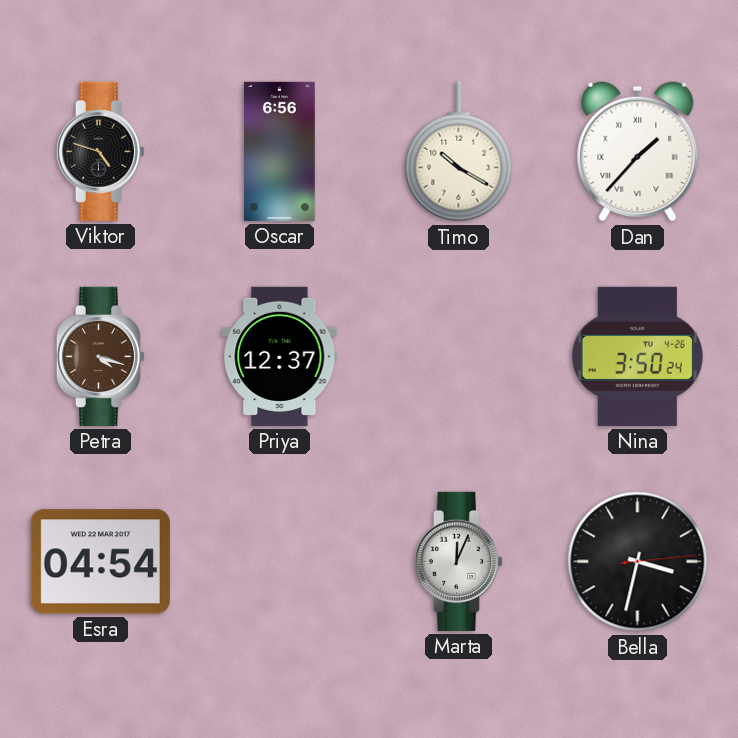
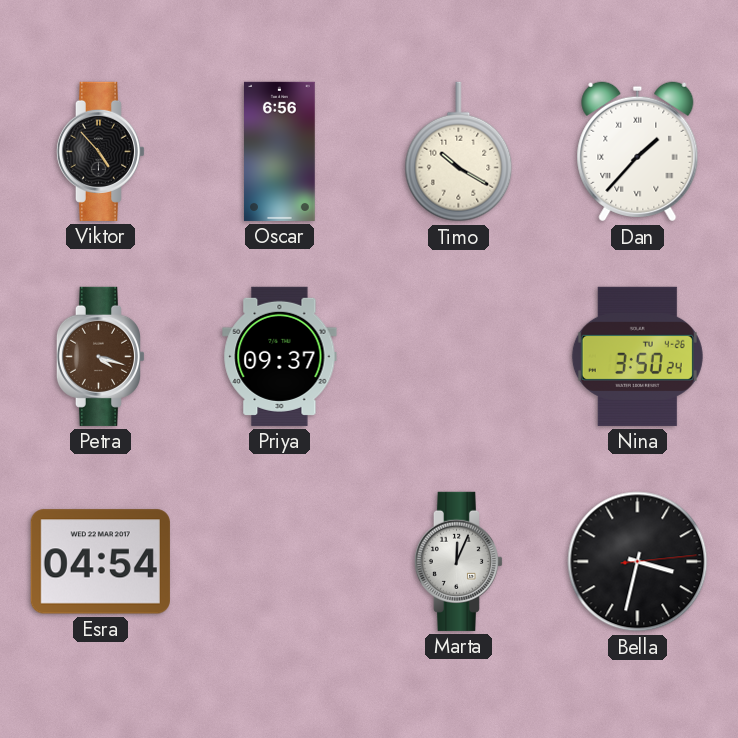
Viktor: 4:48 -> 4:53 (100, 151)
Priya: 12:37 -> 09:37 (280, 356)
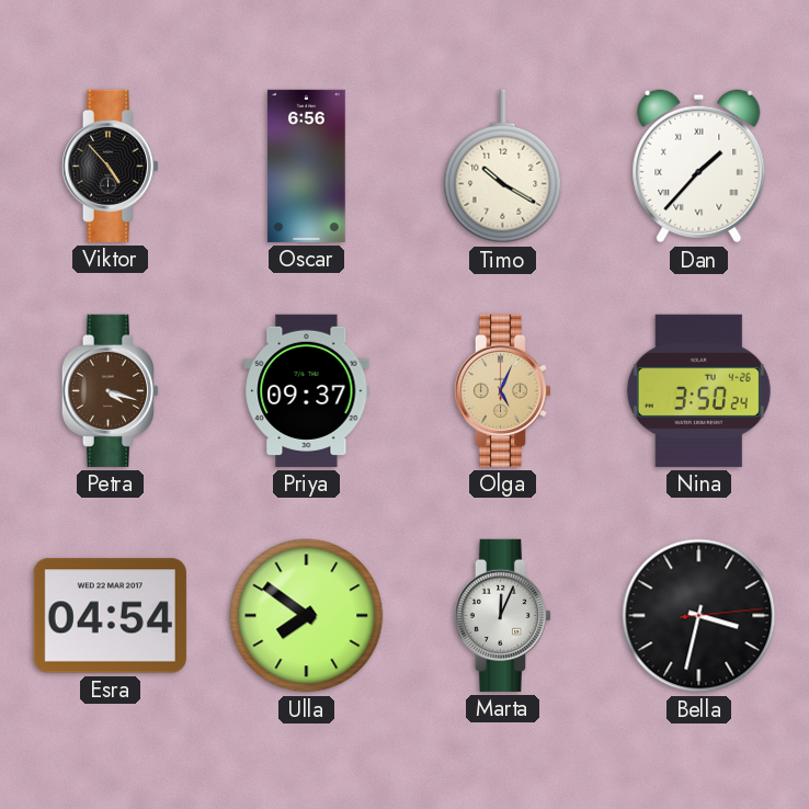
Olga: none -> 5:04 (502, 390)
Ulla: none -> 7:51 (307, 616)
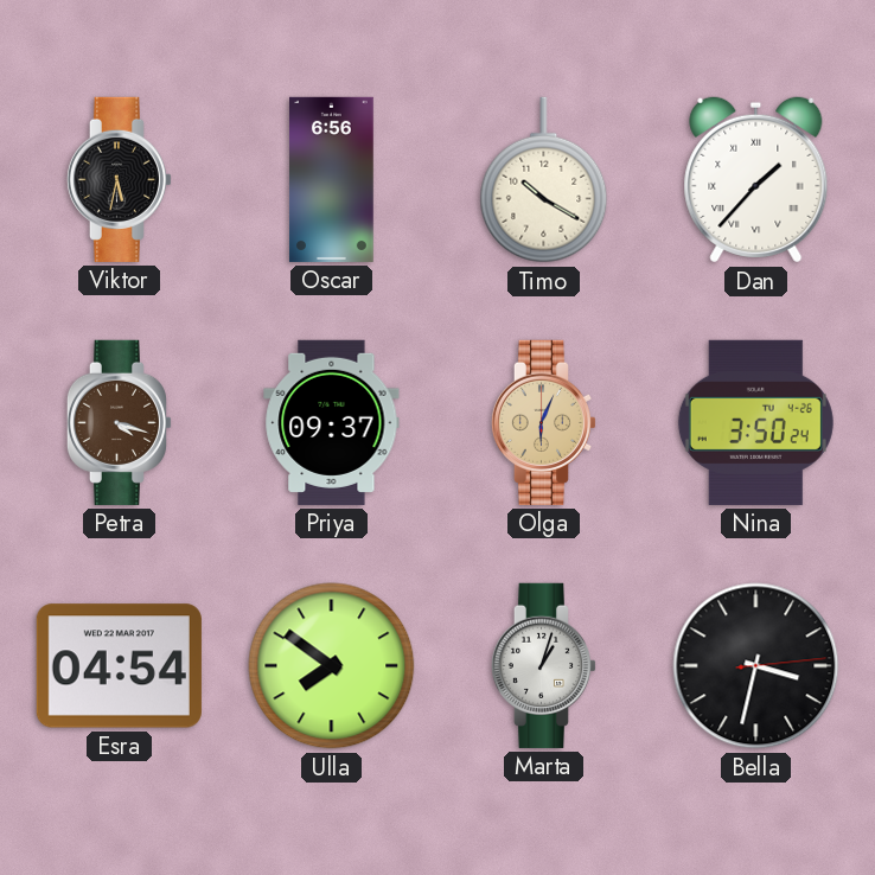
Viktor: 4:53 -> 5:32 (119, 179)
Olga: 5:04 -> 6:04 (543, 422)
Marta: 12:04 -> 1:03 (543, 665)
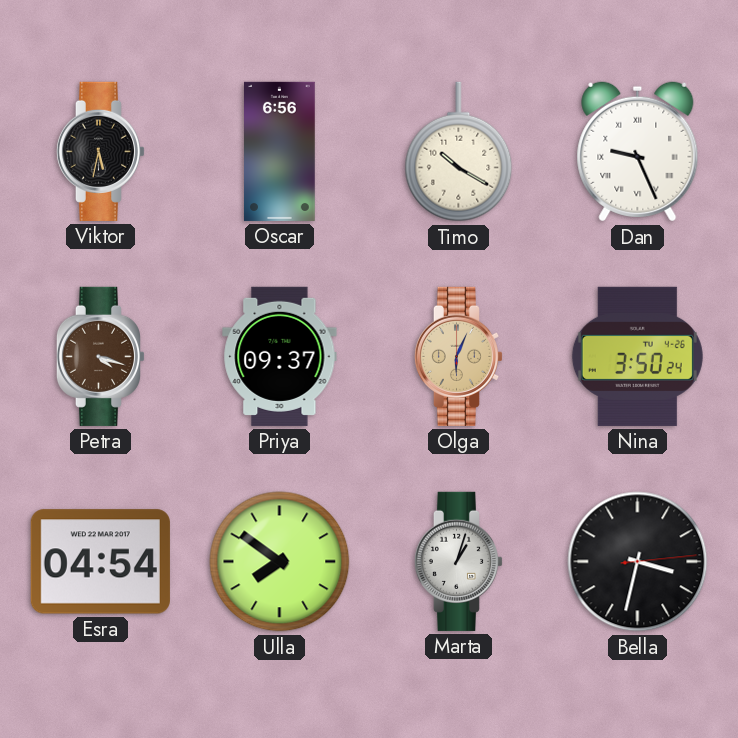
Dan: 1:37 -> 9:26 (638, 152)
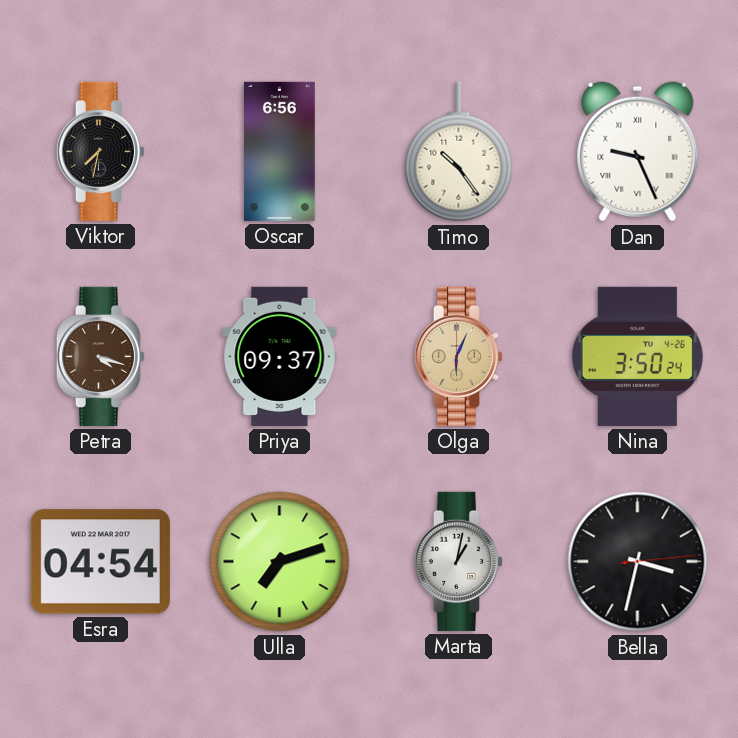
Viktor: 5:32 -> 7:32 (100, 151)
Timo: 10:20 -> 10:24 (459, 152)
Ulla: 7:51 -> 7:12 (280, 562)
Marta: 1:03 -> 1:02 (458, 561)
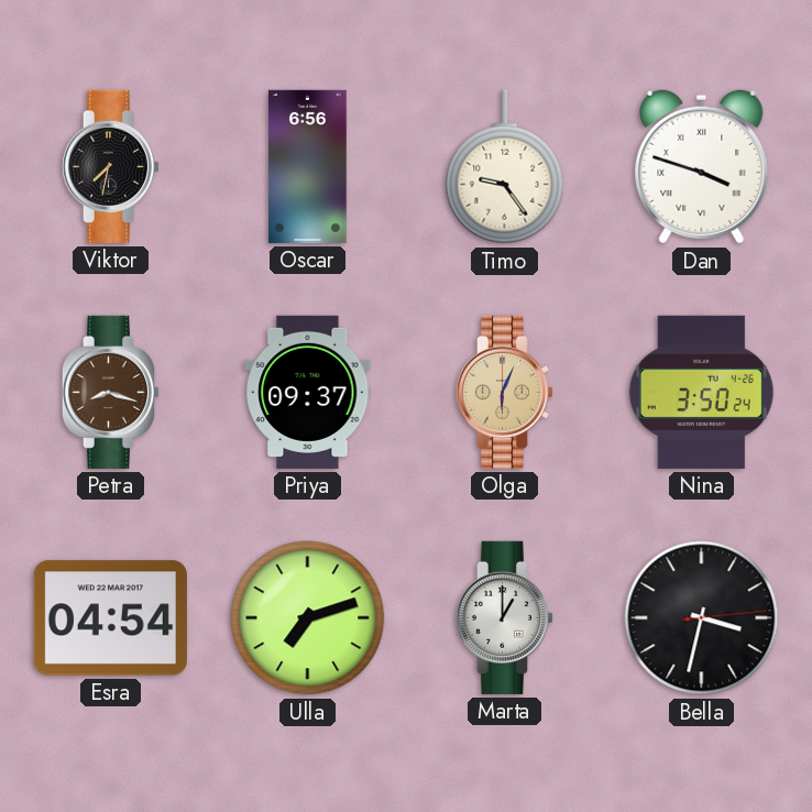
Timo: 10:24 -> 9:24 (505, 167)
Dan: 9:26 -> 3:48 (702, 167)
Petra: 4:18 -> 8:18 (110, 392)
Marta: 1:02 -> 1:00 (504, 617)
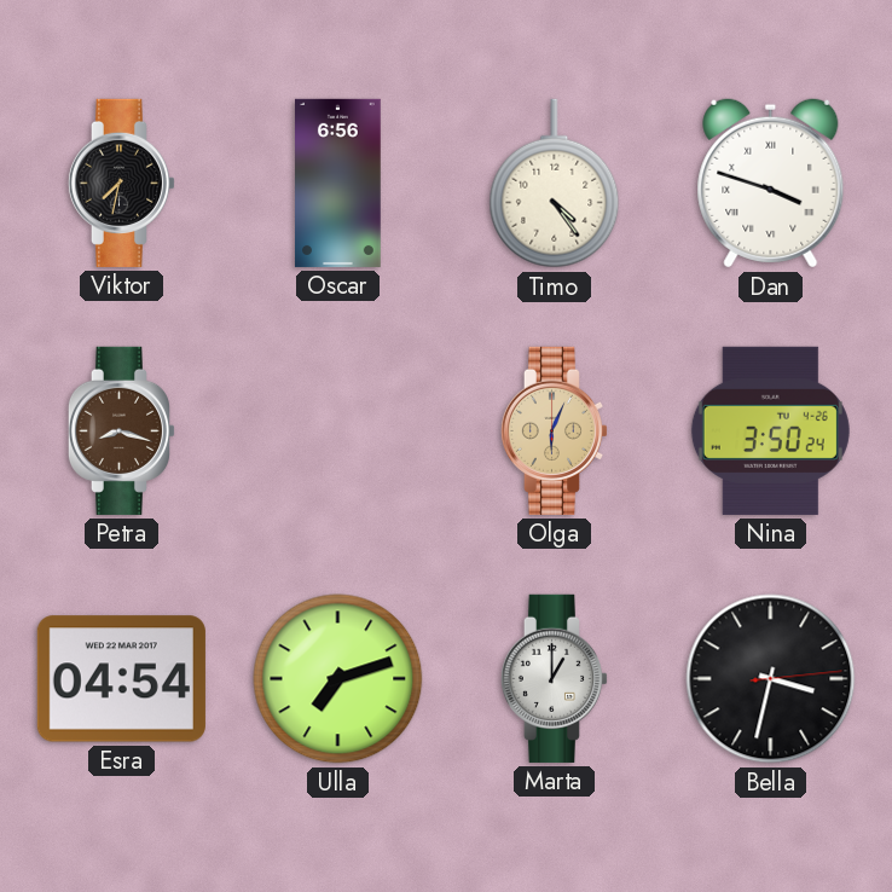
Timo: 9:24 -> 4:24 (555, 184)
Priya: 09:37 -> none (308, 392)
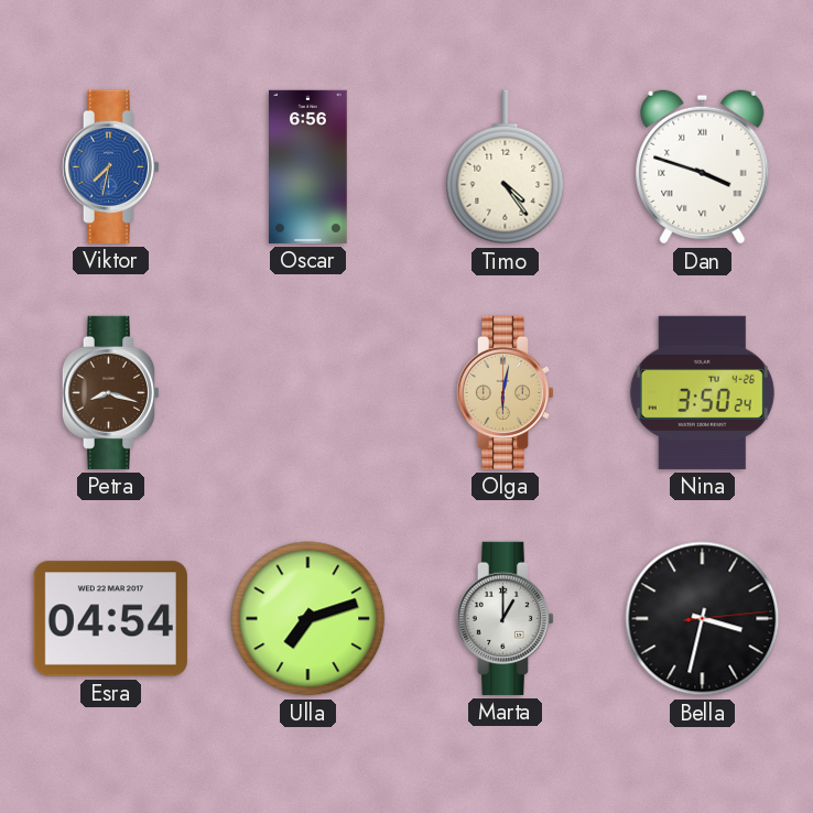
Viktor dial: black -> blue (110, 166)
Olga: 6:04 -> 6:02 (505, 392)
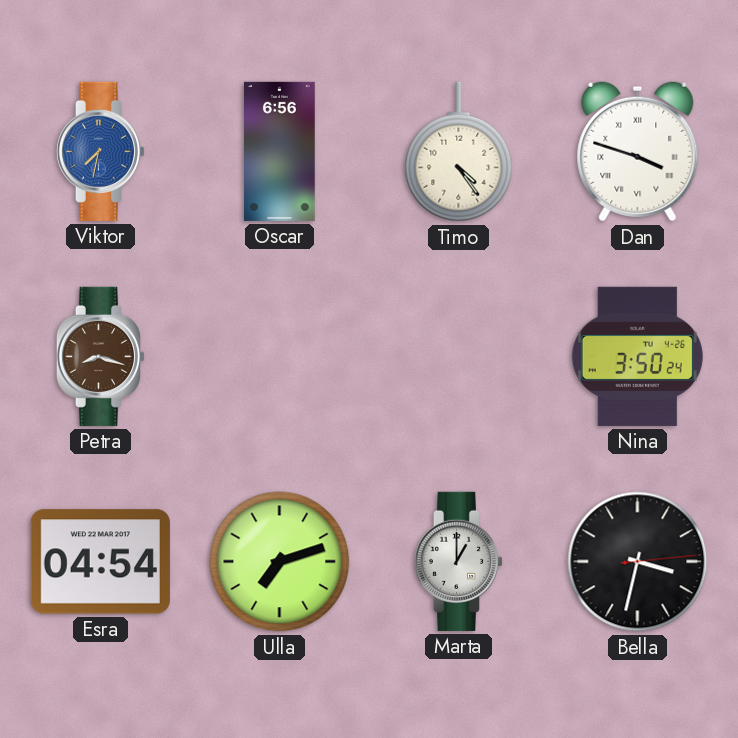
Olga: 6:02 -> none (505, 392)
